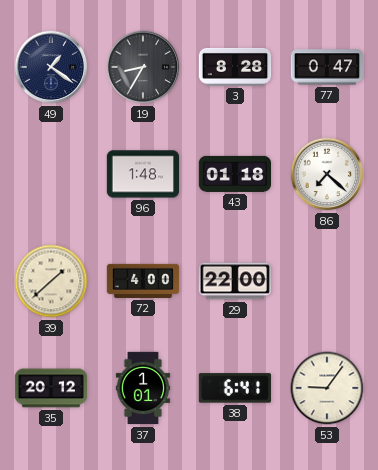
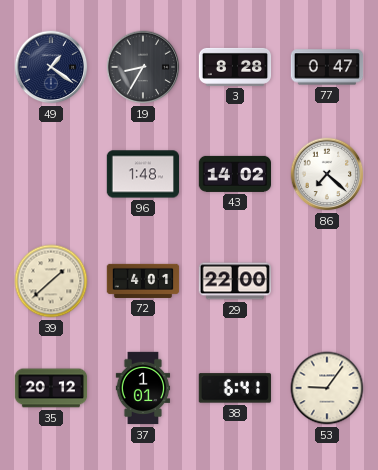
43: 01:18 -> 14:02 (234, 174)
72: 4:00 -> 4:01 (143, 281)
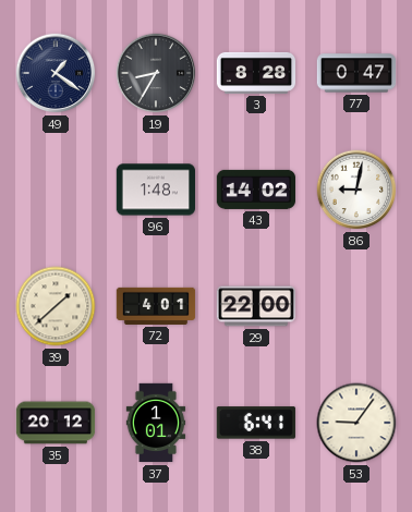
86: 7:22 -> 9:02 (356, 190)
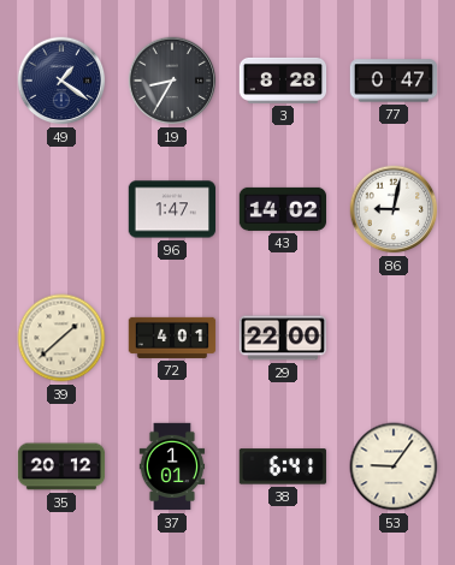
96: 1:48 -> 1:47 (171, 209)
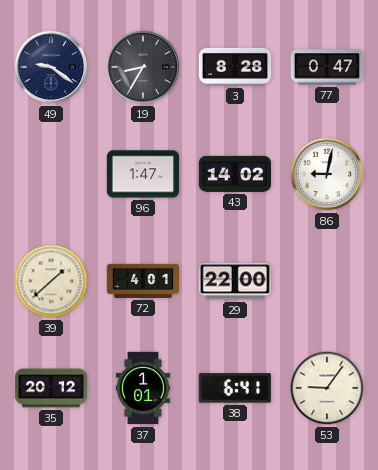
49: 1:21 -> 9:21 (51, 67)
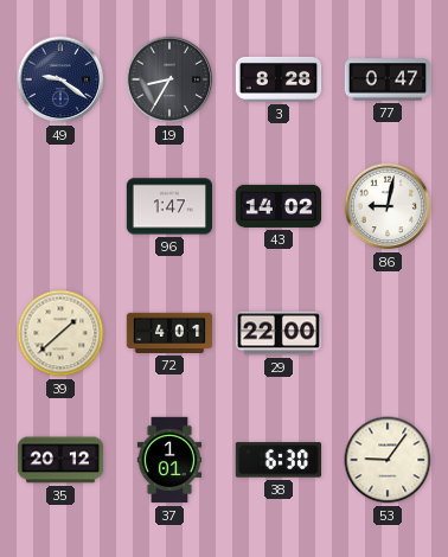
38: 6:41 -> 6:30 (279, 460)
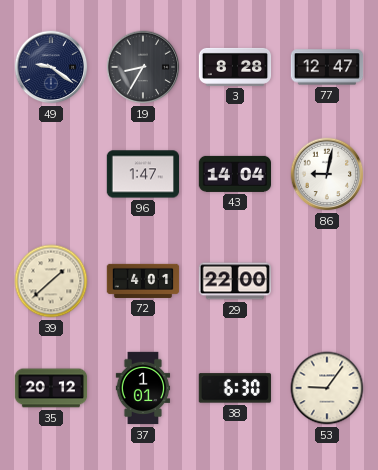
77: 0:47 -> 12:47 (327, 67)
43: 14:02 -> 14:04 (234, 174)
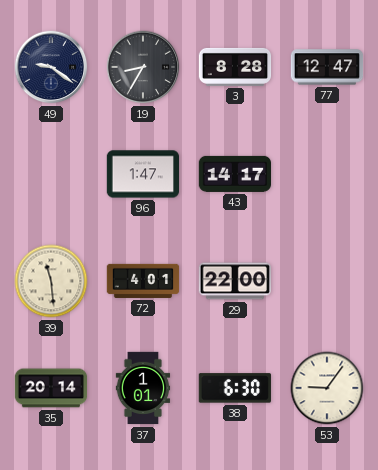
43: 14:04 -> 14:17 (234, 174)
86: 9:02 -> none (327, 174)
39: 1:38 -> 11:29 (51, 281)
35: 20:12 -> 20:14 (51, 388)
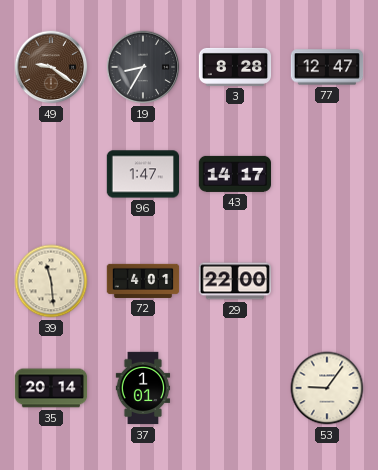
49 dial: navy -> brown (51, 67)
38: 6:30 -> none (235, 388)
